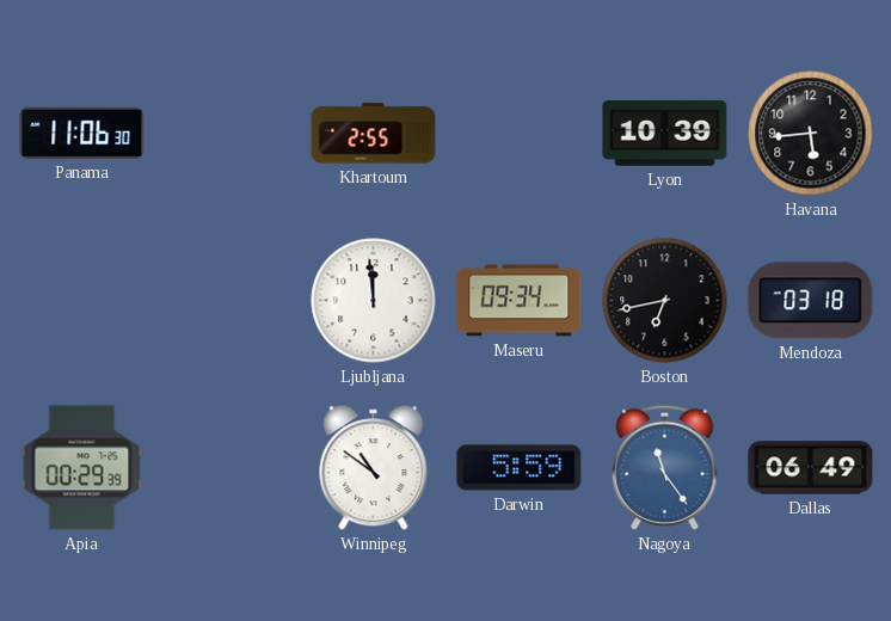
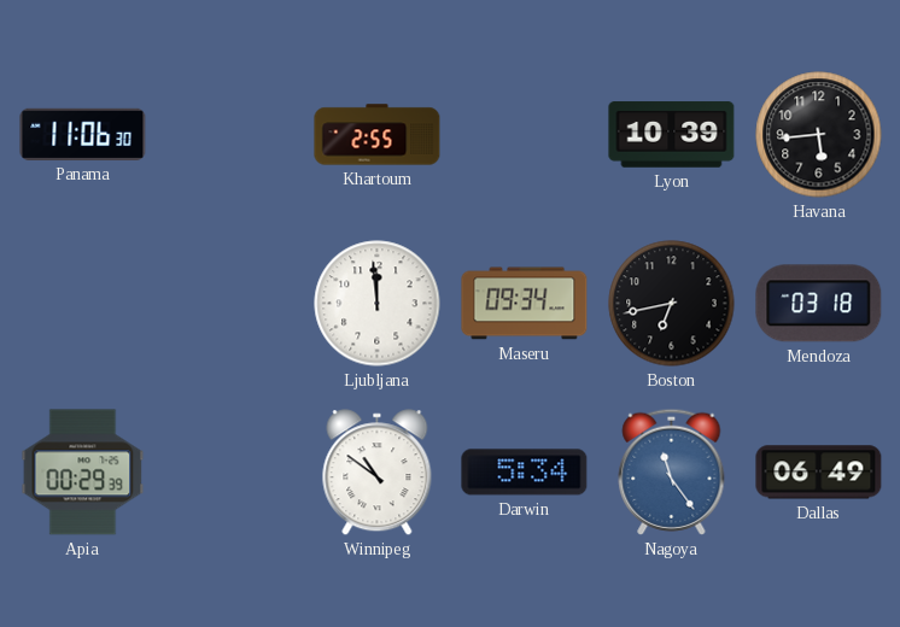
Darwin: 5:59 -> 5:34 (525, 473)
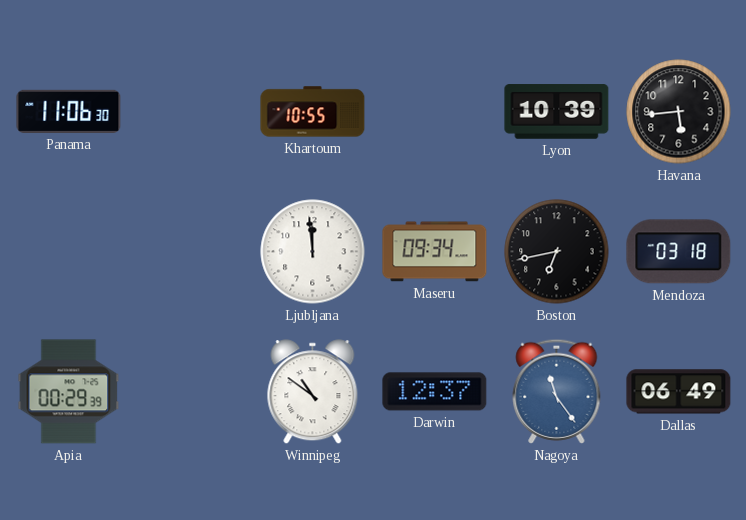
Khartoum: 2:55 -> 10:55 (313, 112)
Darwin: 5:34 -> 12:37 (435, 392)
